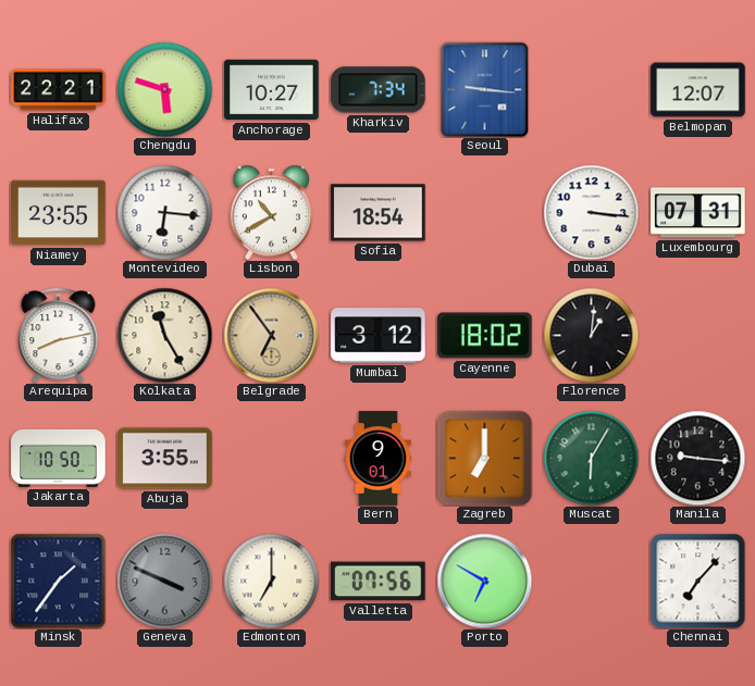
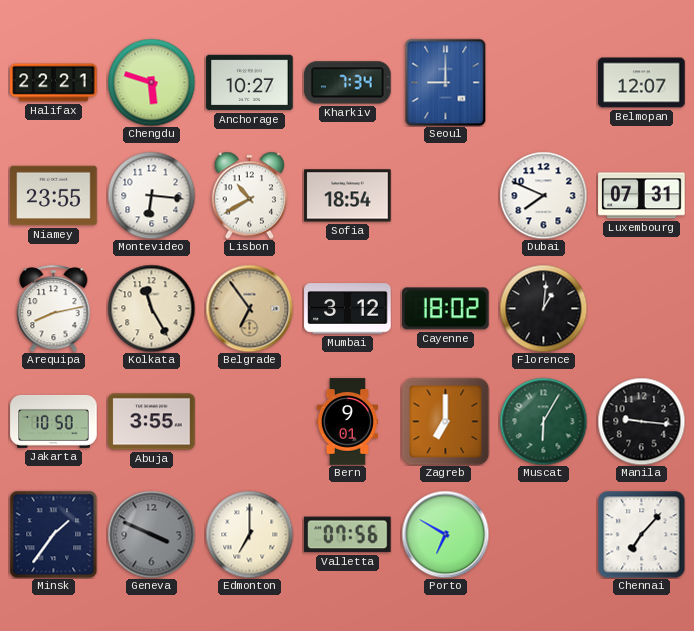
Seoul: 9:16 -> 9:00 (446, 82)
Dubai: 3:16 -> 7:49 (543, 195)
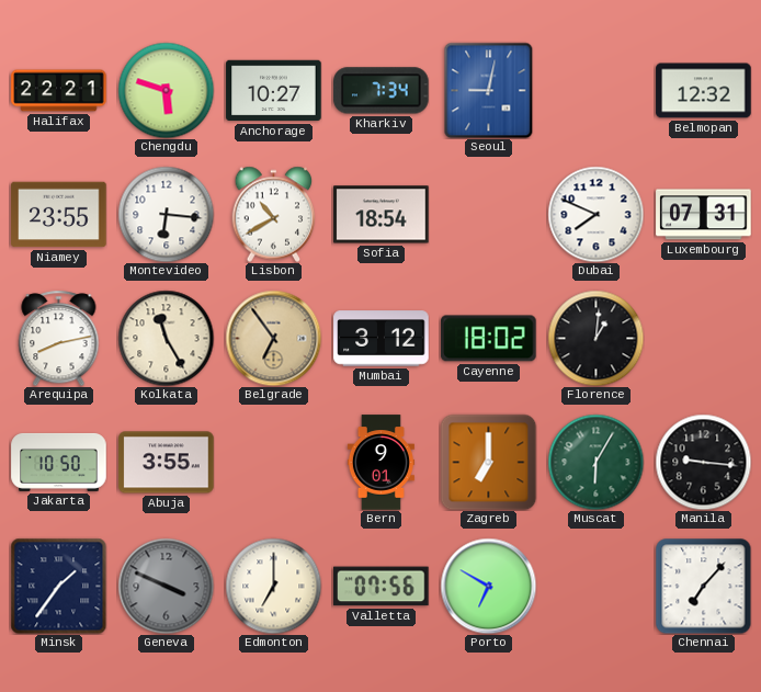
Seoul: 9:00 -> 9:02 (489, 90)
Belmopan: 12:07 -> 12:32 (704, 91)
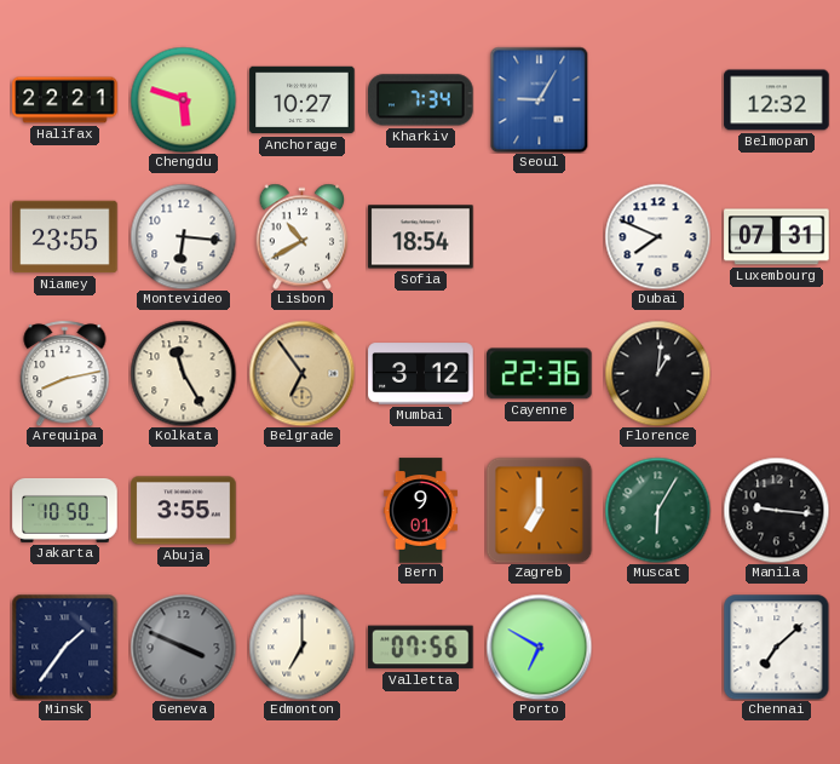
Seoul: 9:02 -> 9:05 (540, 99)
Cayenne: 18:02 -> 22:36 (540, 374)
Chennai: 7:07 -> 7:08 (776, 647)
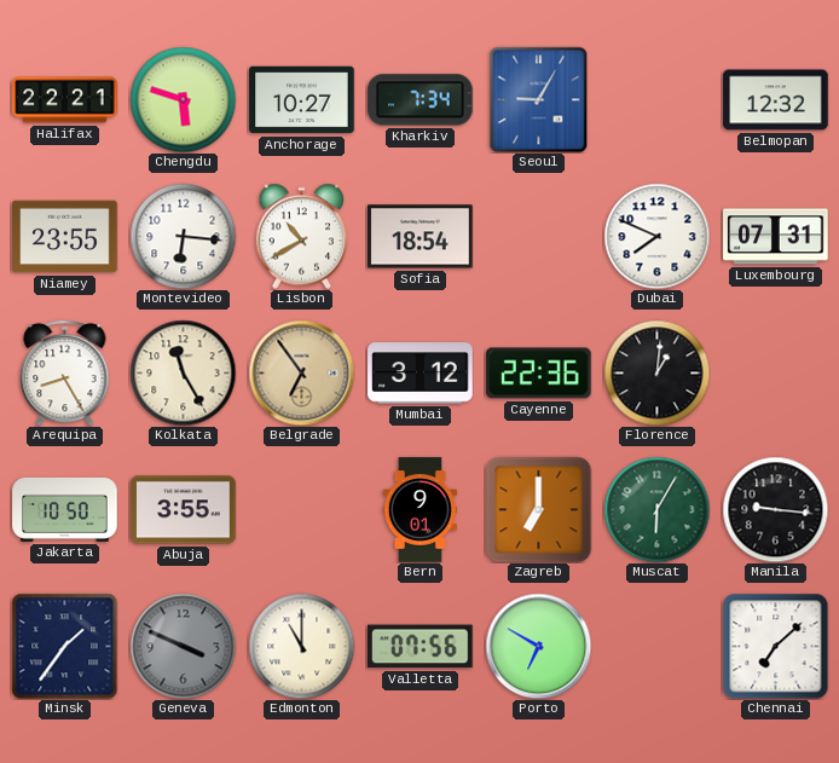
Arequipa: 8:13 -> 8:25 (65, 372)
Edmonton: 7:00 -> 11:00 (301, 646)
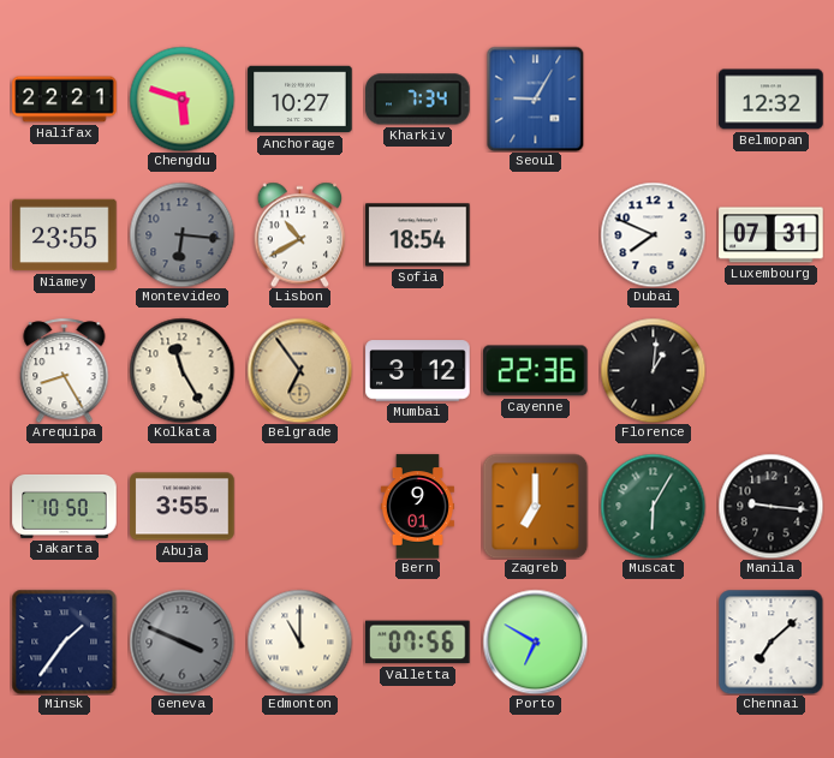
Montevideo dial: white -> grey (181, 234)
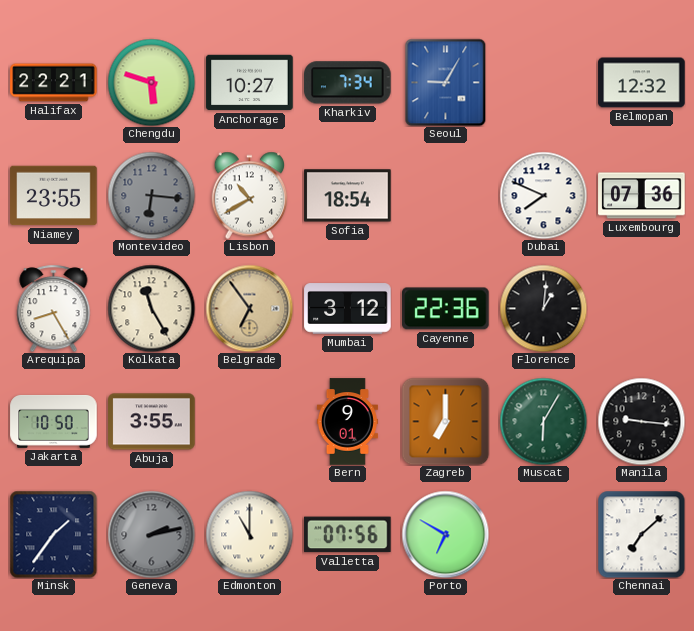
Luxembourg: 07:31 -> 07:36 (642, 196)
Geneva: 3:49 -> 2:13 (151, 534)
